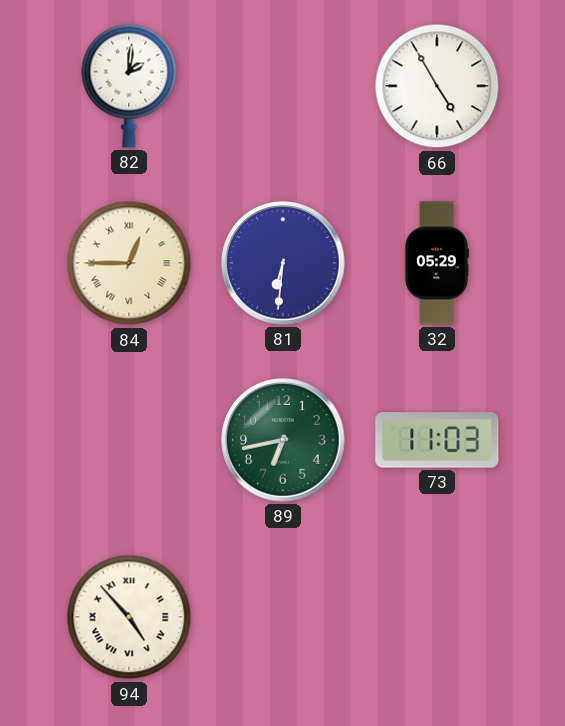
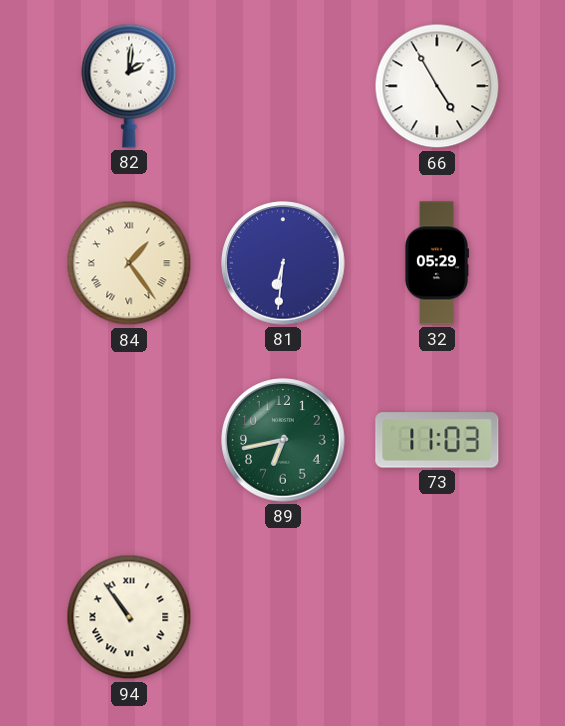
84: 12:45 -> 1:24 (129, 263)
94: 4:53 -> 10:54 (129, 617)
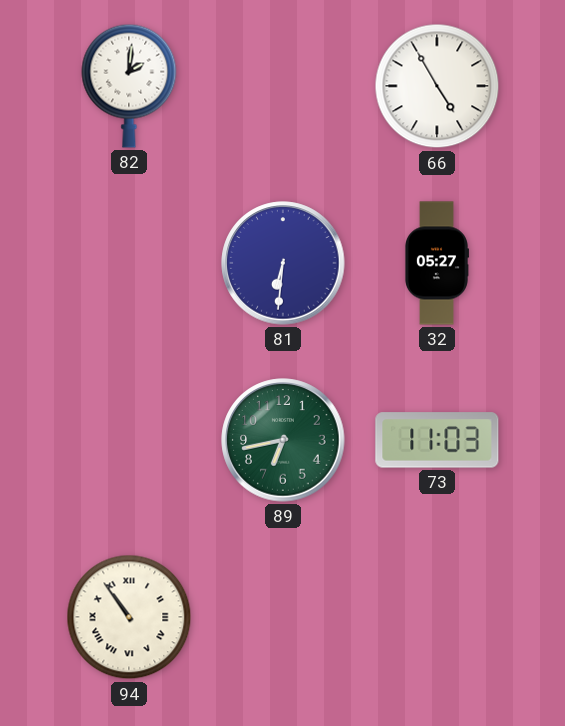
84: 1:24 -> none (129, 263)
32: 05:29 -> 05:27 (436, 263)
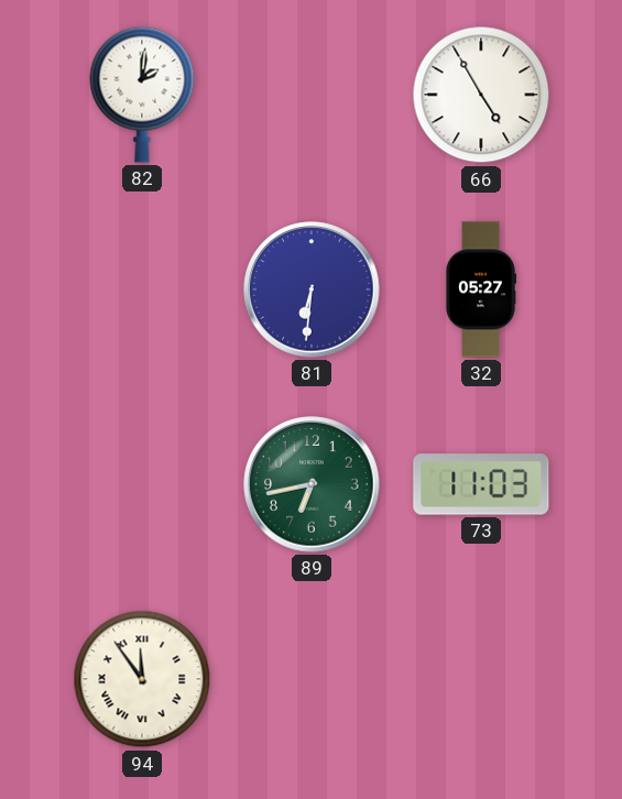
94: 10:54 -> 11:54 (142, 679)
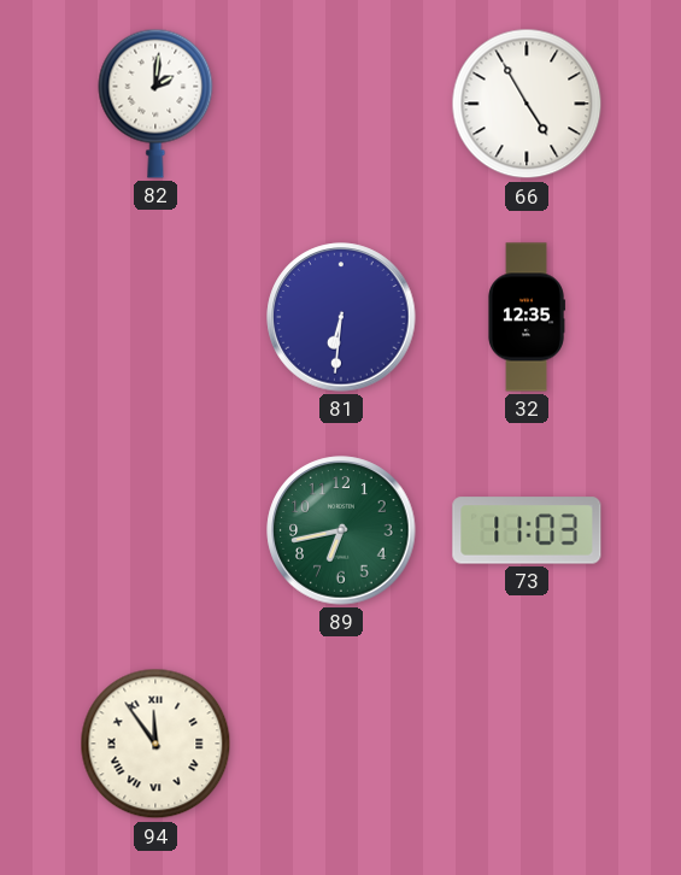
32: 05:27 -> 12:35 (526, 317)
